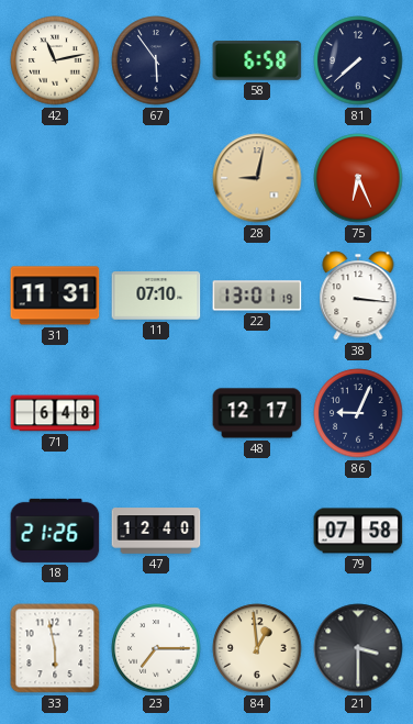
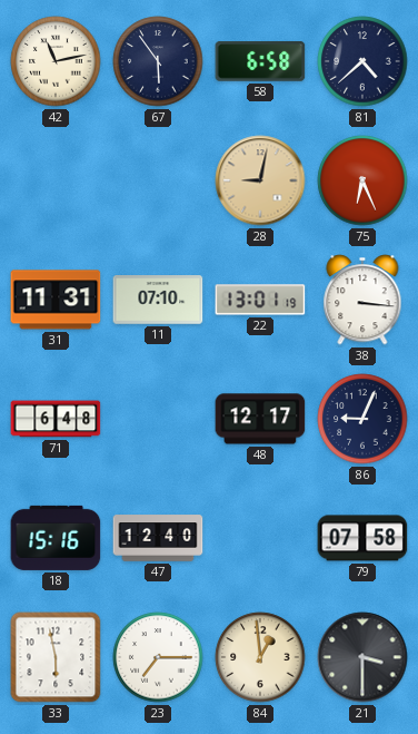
81: 7:38 -> 4:38 (362, 61)
18: 21:26 -> 15:16 (56, 538)
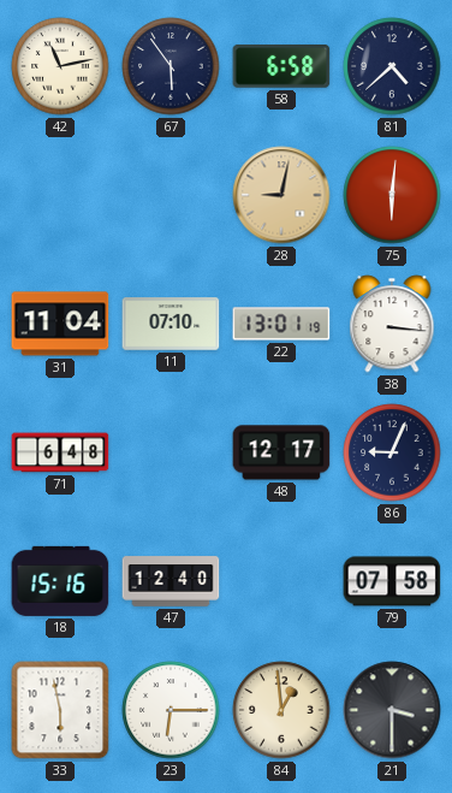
75: 6:26 -> 6:01 (392, 195)
31: 11:31 -> 11:04 (60, 324)
23: 7:15 -> 6:15 (171, 710)
